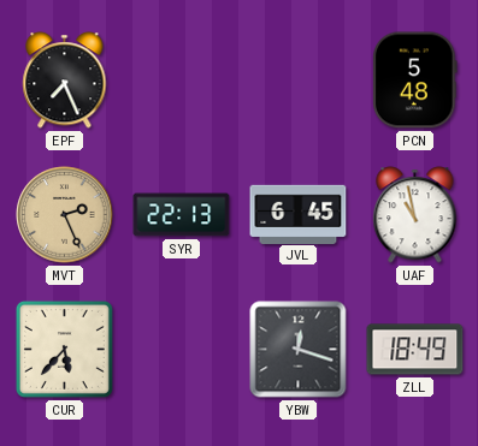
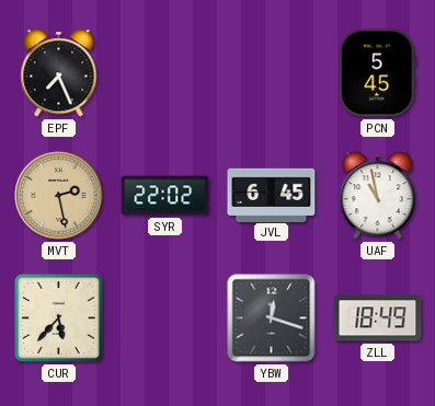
PCN: 5:48 -> 5:45 (378, 73)
MVT: 2:26 -> 2:28 (59, 196)
SYR: 22:13 -> 22:02 (165, 196)
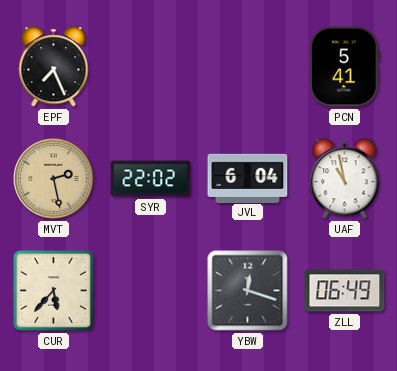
PCN: 5:45 -> 5:41 (345, 67)
JVL: 6:45 -> 6:04 (248, 178)
ZLL: 18:49 -> 06:49 (345, 291)
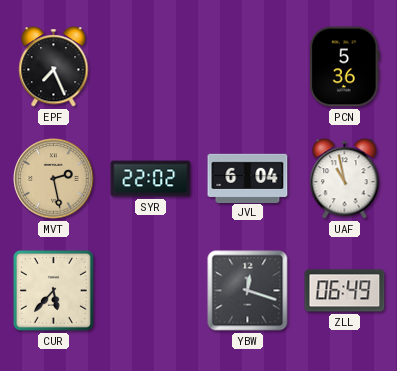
PCN: 5:41 -> 5:36 (345, 67)
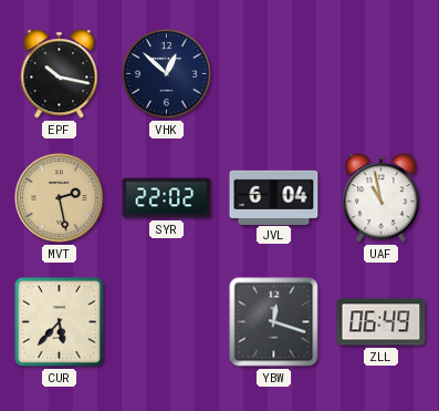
EPF: 7:26 -> 10:17 (60, 74)
VHK: none -> 12:52 (167, 74)
PCN: 5:36 -> none (345, 67)
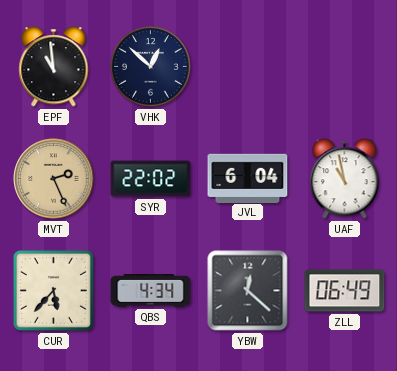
EPF: 10:17 -> 10:59 (54, 67)
MVT: 2:28 -> 2:26 (54, 179)
QBS: none -> 4:34 (151, 290)
YBW: 12:18 -> 12:22 (248, 291)
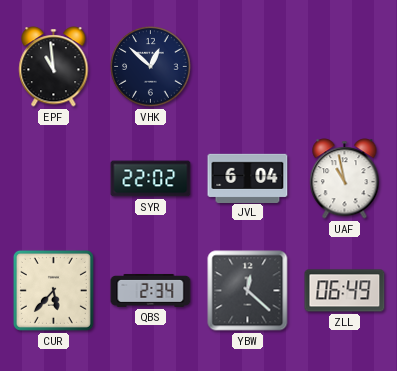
MVT: 2:26 -> none (54, 179)
QBS: 4:34 -> 2:34 (151, 290)
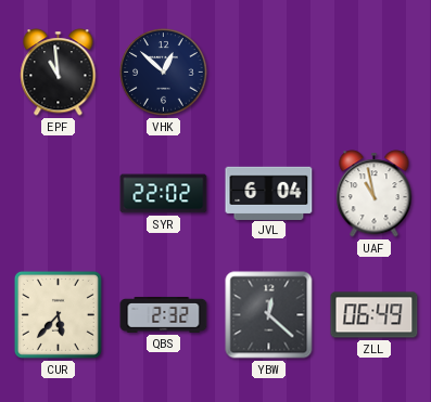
QBS: 2:34 -> 2:32 (164, 314)
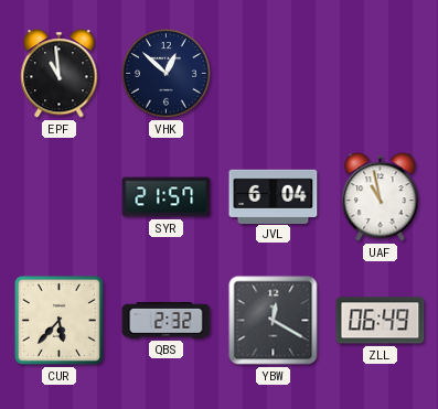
SYR: 22:02 -> 21:57 (167, 197)
YBW: 12:22 -> 12:20 (274, 321)
